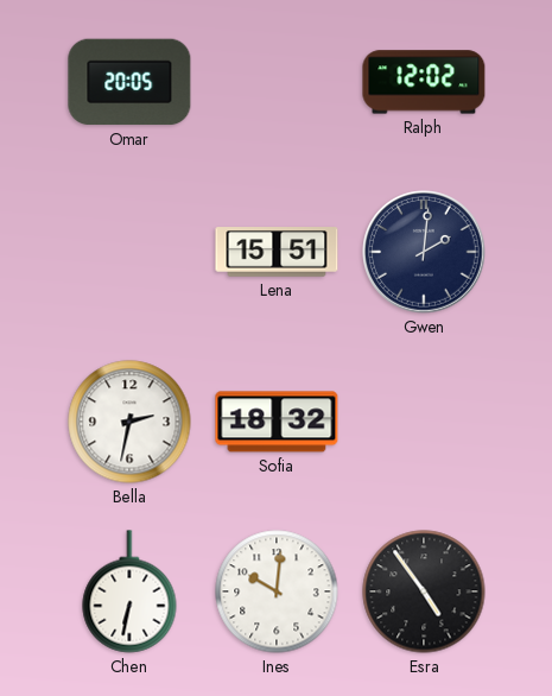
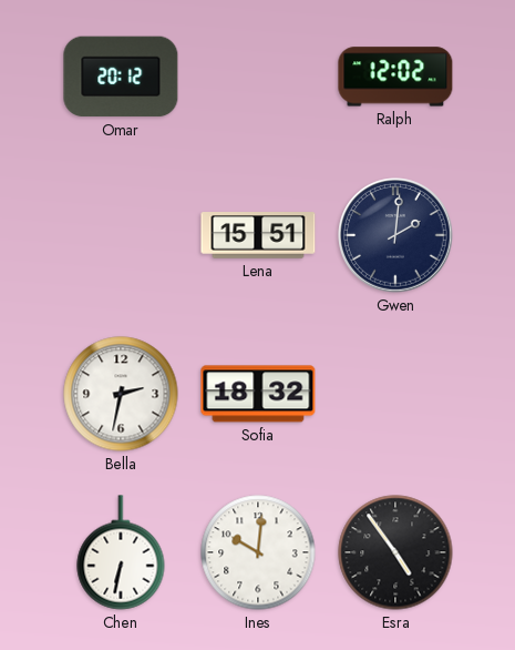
Omar: 20:05 -> 20:12 (121, 77)
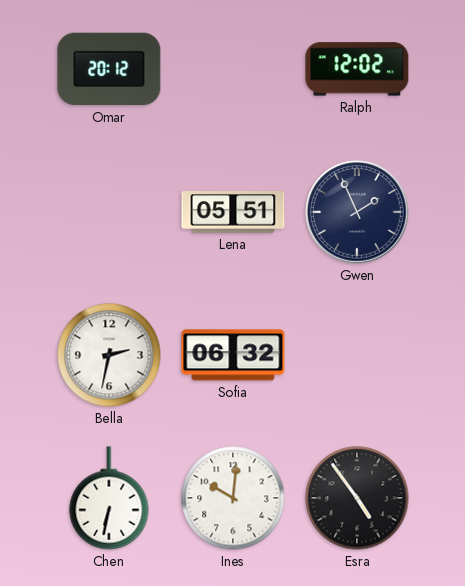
Lena: 15:51 -> 05:51 (233, 212)
Gwen: 2:01 -> 1:56 (357, 212)
Sofia: 18:32 -> 06:32 (233, 355)
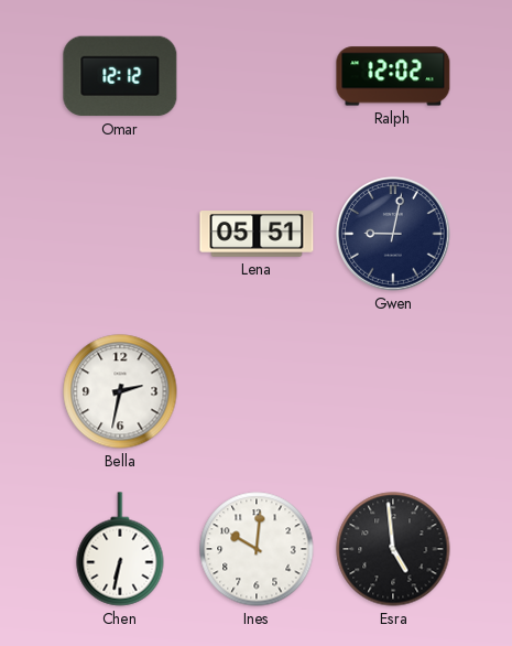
Omar: 20:12 -> 12:12 (120, 76)
Gwen: 1:56 -> 9:02 (393, 234)
Sofia: 06:32 -> none (233, 355)
Esra: 4:54 -> 4:59 (393, 549)
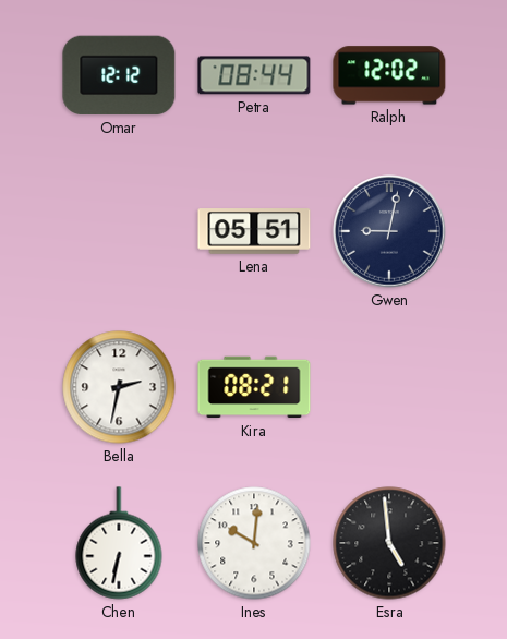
Petra: none -> 08:44 (254, 75)
Kira: none -> 08:21 (254, 387)
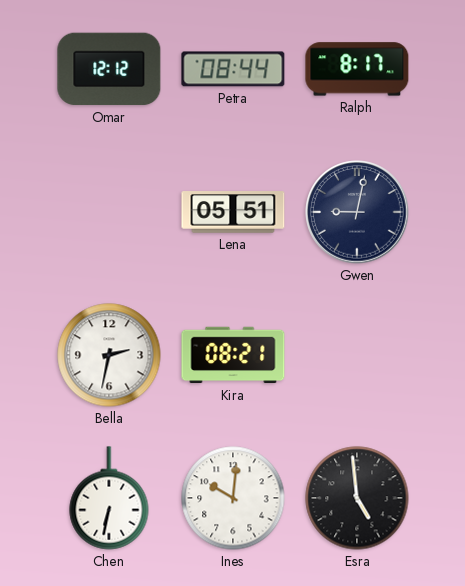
Ralph: 12:02 -> 8:17 (357, 69)
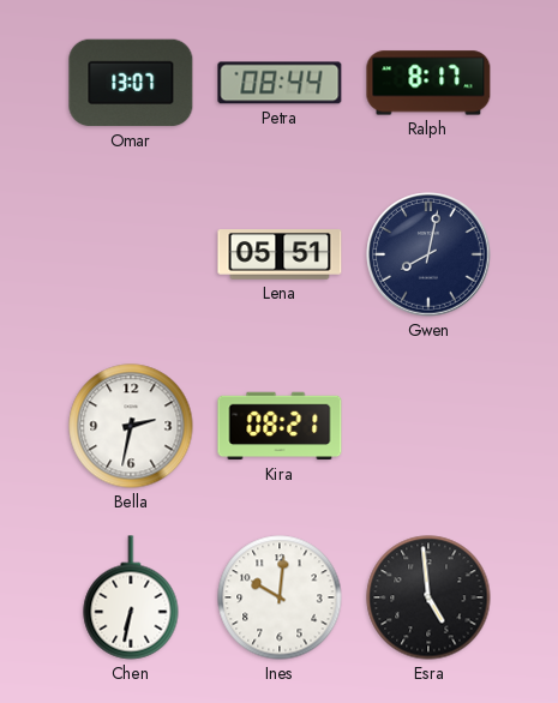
Omar: 12:12 -> 13:07 (131, 83)
Gwen: 9:02 -> 8:02 (428, 254)
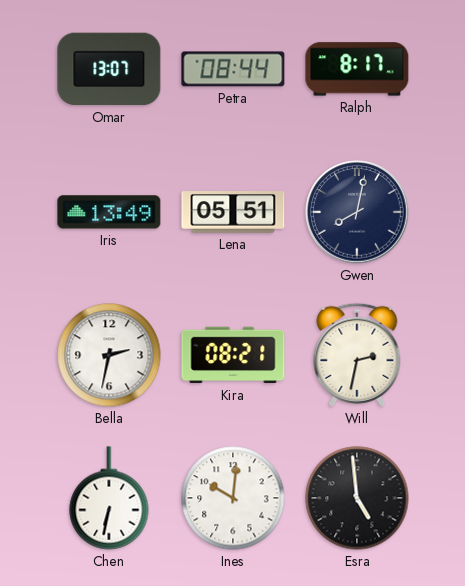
Iris: none -> 13:49 (109, 212)
Will: none -> 2:32 (357, 355)
